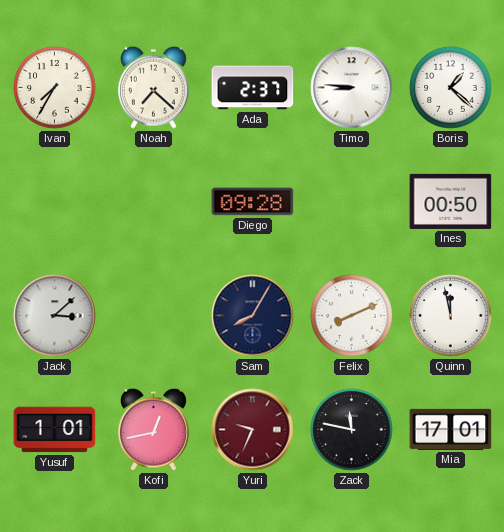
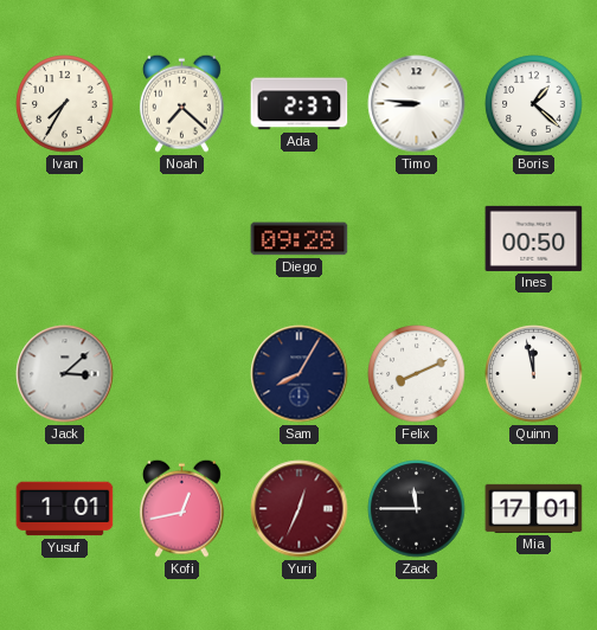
Yuri: 9:34 -> 12:34 (300, 509)
Zack: 11:47 -> 11:45 (417, 509)
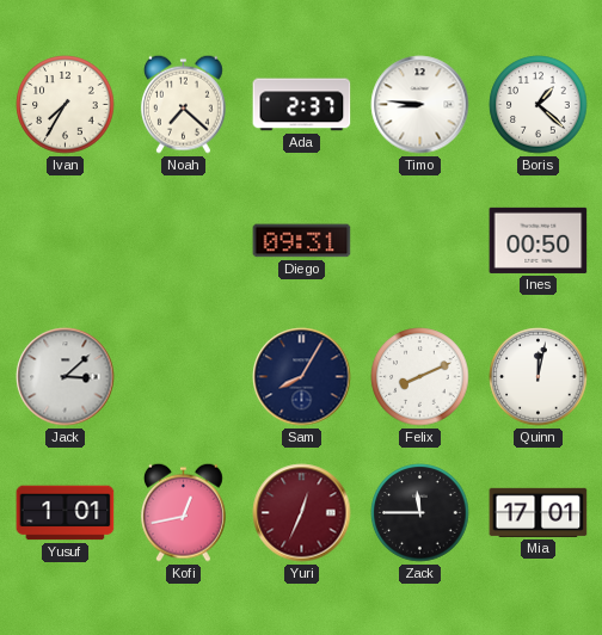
Diego: 09:28 -> 09:31 (302, 241)
Quinn: 11:58 -> 12:02 (539, 377)
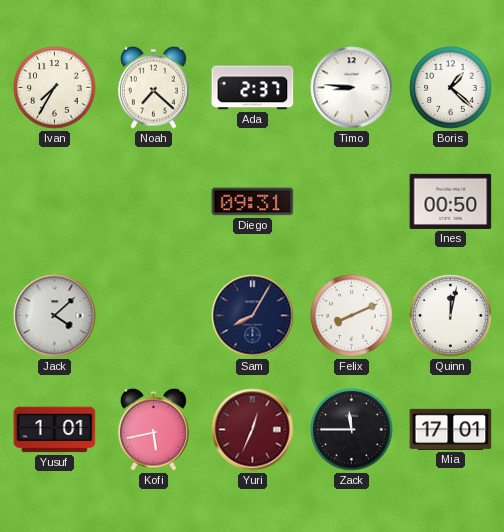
Jack: 3:08 -> 4:08 (55, 316)
Kofi: 12:43 -> 5:43 (153, 429)
